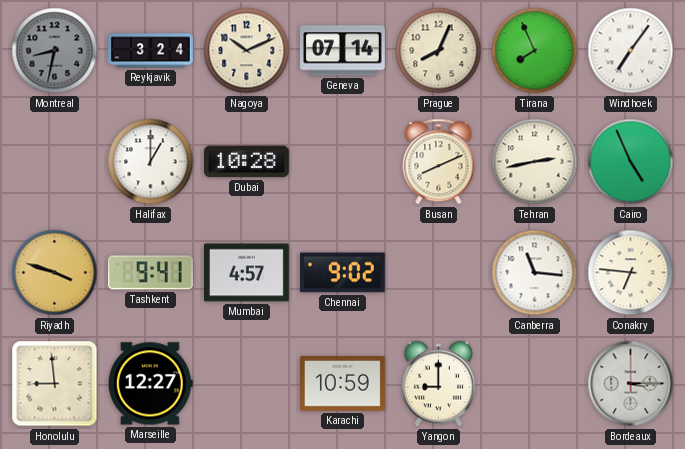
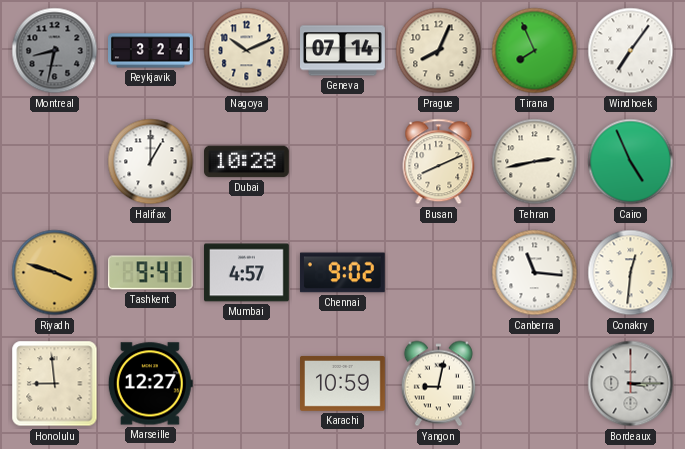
Conakry: 6:46 -> 12:31 (631, 273)
Yangon: 9:00 -> 9:02 (438, 384)
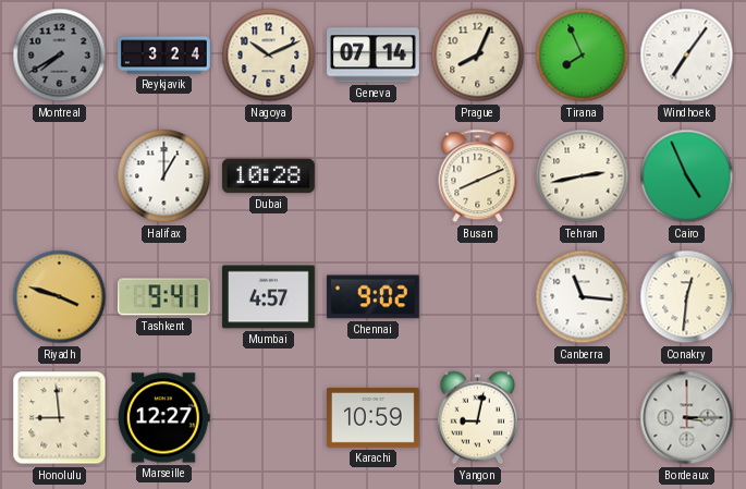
Montreal: 8:32 -> 7:40 (60, 56)
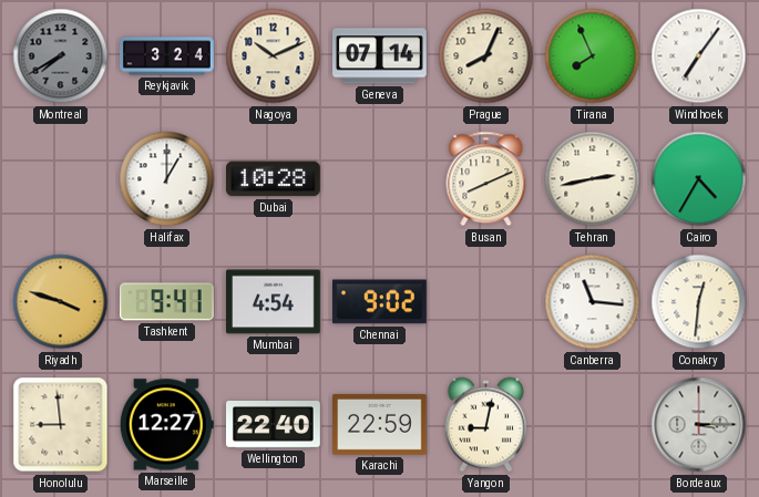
Cairo: 4:56 -> 4:35 (699, 179)
Mumbai: 4:57 -> 4:54 (274, 302)
Wellington: none -> 22:40 (274, 425)
Karachi: 10:59 -> 22:59 (380, 424)
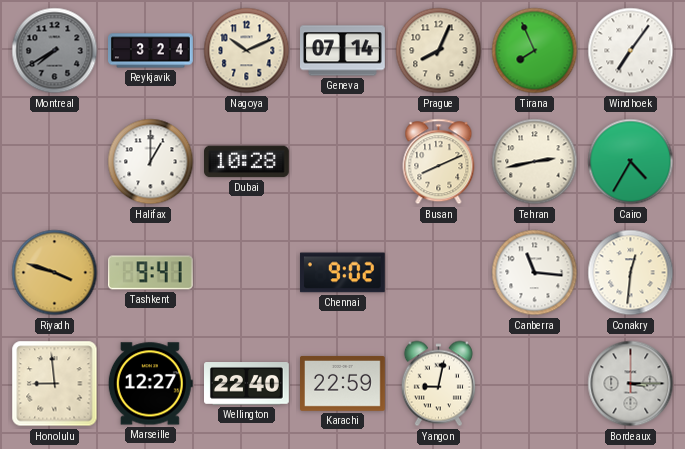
Mumbai: 4:54 -> none (274, 302)
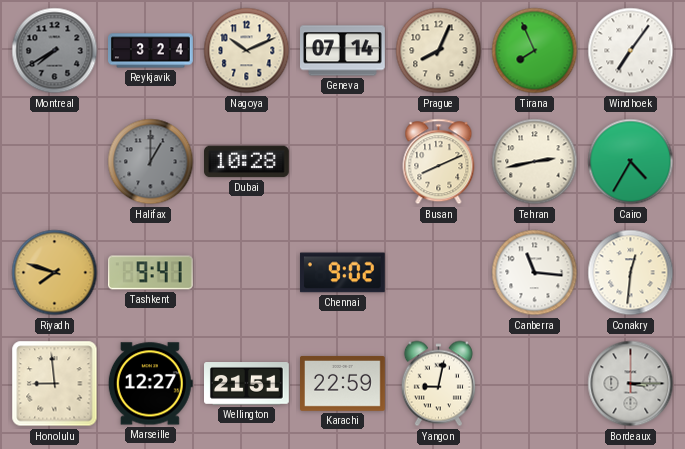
Halifax dial: white -> grey (151, 162)
Riyadh: 3:48 -> 7:48 (55, 273)
Wellington: 22:40 -> 21:51 (247, 384)
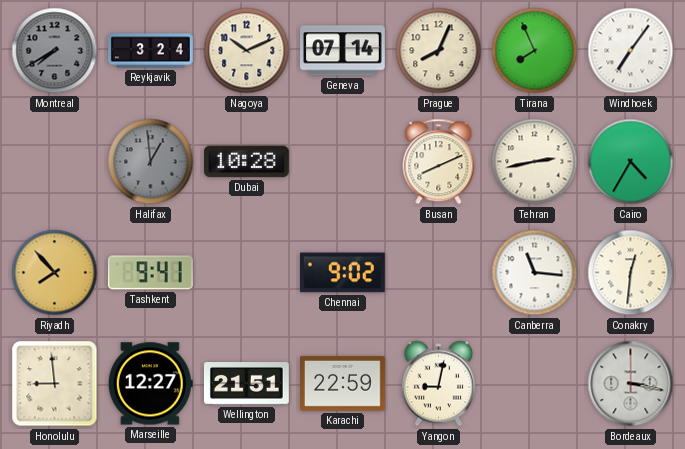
Halifax: 1:00 -> 12:59 (151, 162)
Riyadh: 7:48 -> 7:53 (55, 273)
Bordeaux: 3:15 -> 3:17 (631, 384)
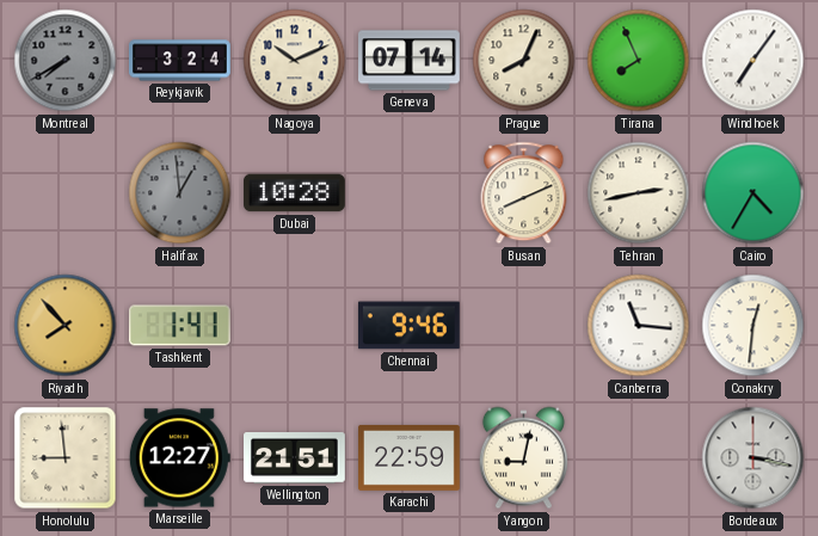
Tashkent: 9:41 -> 1:41 (180, 326)
Chennai: 9:02 -> 9:46 (408, 326)
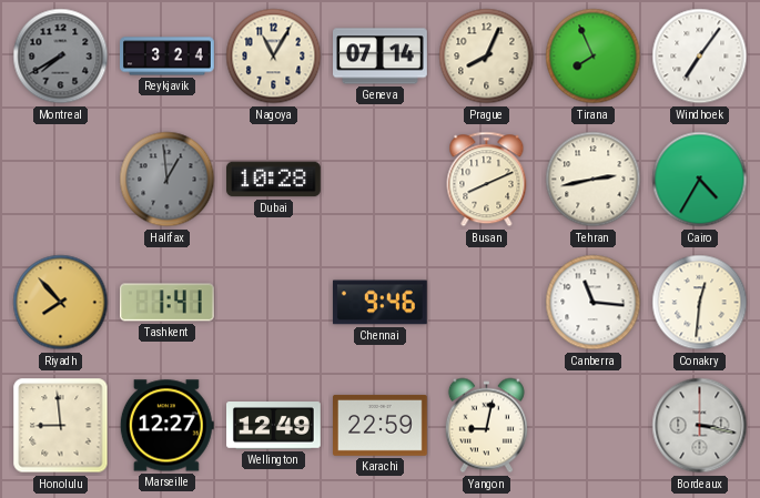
Nagoya: 10:11 -> 11:05 (274, 57)
Wellington: 21:51 -> 12:49 (274, 426)
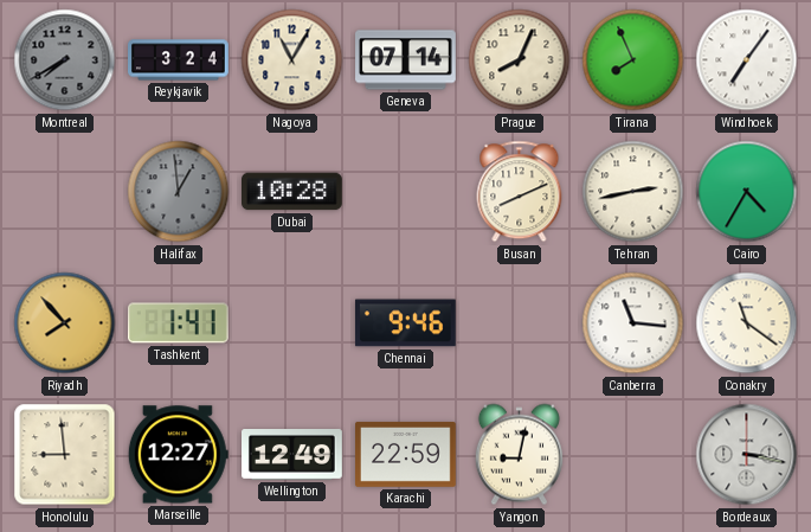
Conakry: 12:31 -> 11:21 (747, 323)
